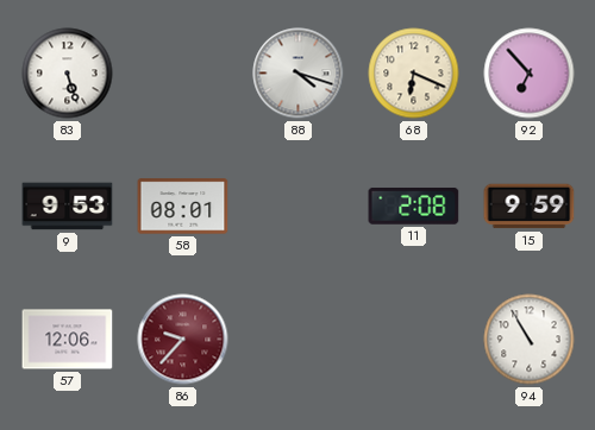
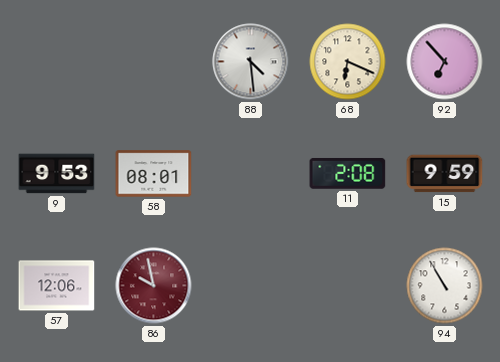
83: 5:27 -> none (68, 74)
88: 4:18 -> 4:29 (251, 62)
86: 9:37 -> 9:58 (154, 286)
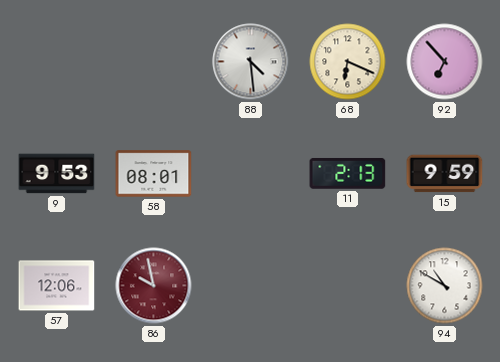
11: 2:08 -> 2:13 (348, 173)
94: 10:55 -> 10:50 (445, 286)
